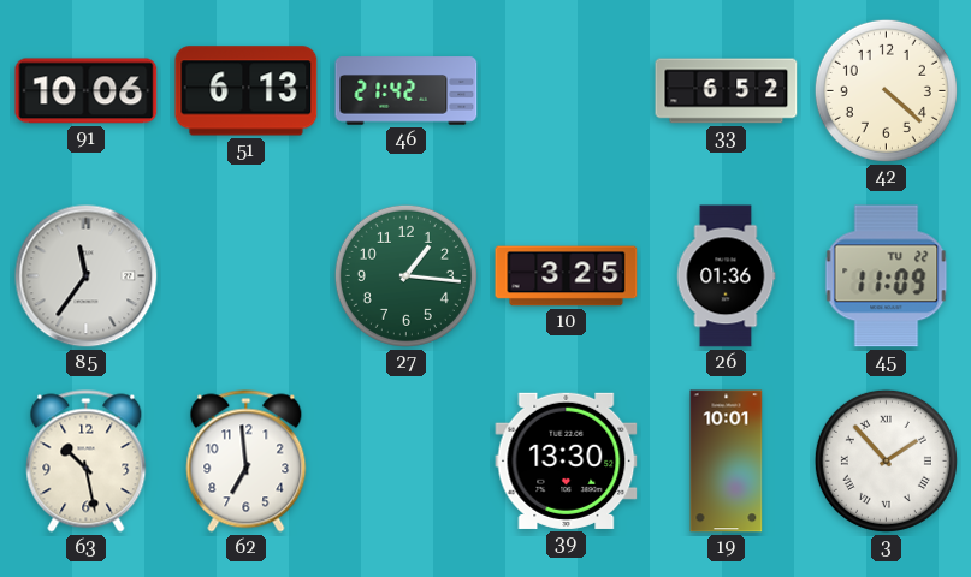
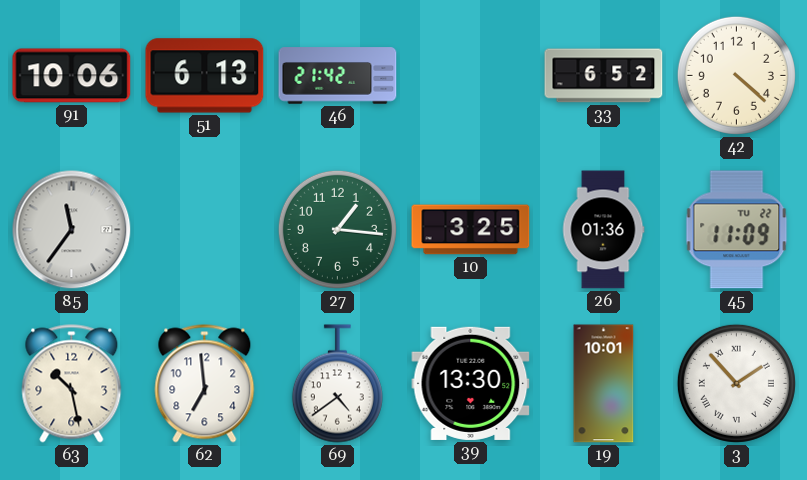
69: none -> 4:39 (337, 384)
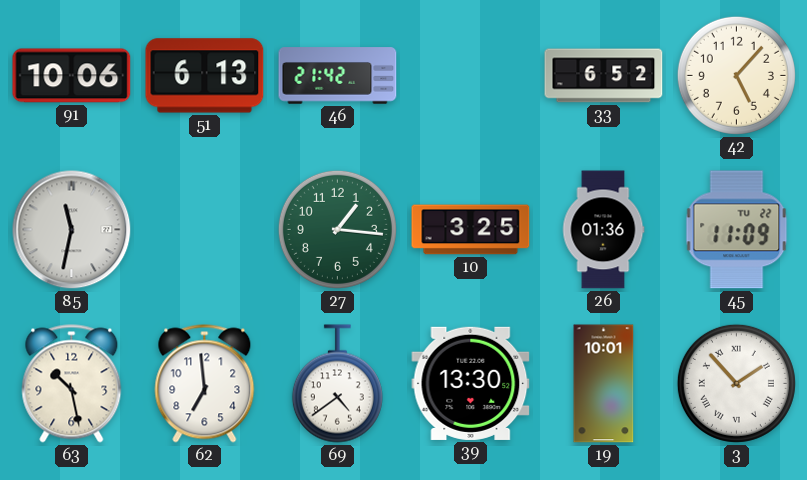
42: 4:22 -> 5:07 (736, 75)
85: 11:36 -> 11:32 (72, 230)
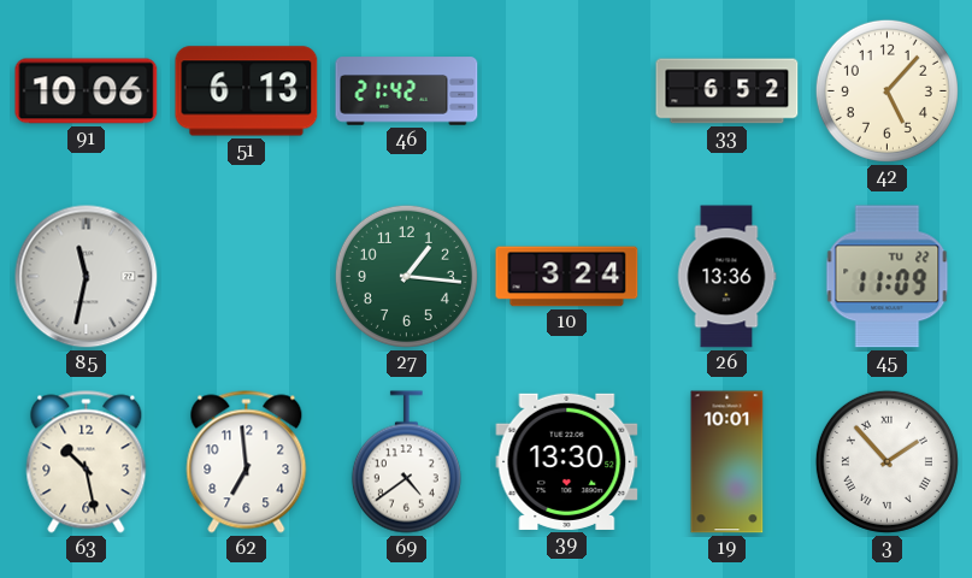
10: 3:25 -> 3:24 (567, 277)
26: 01:36 -> 13:36 (726, 277)
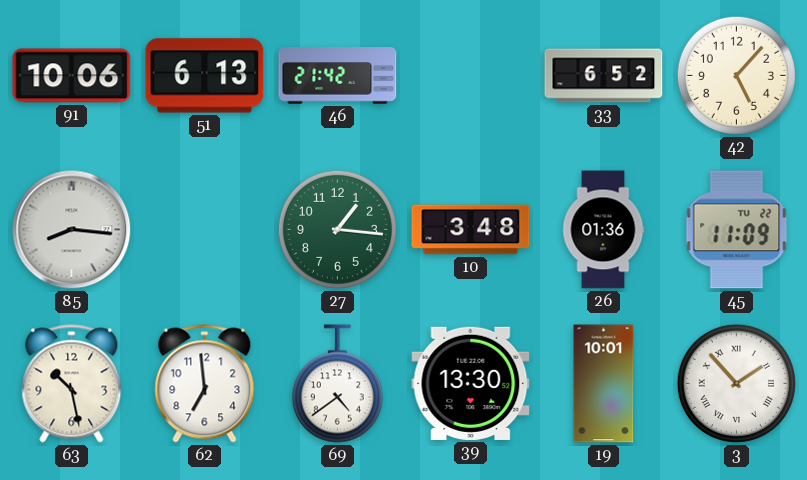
85: 11:32 -> 8:16 (72, 230)
10: 3:24 -> 3:48 (471, 230)
26: 13:36 -> 01:36 (603, 230)
